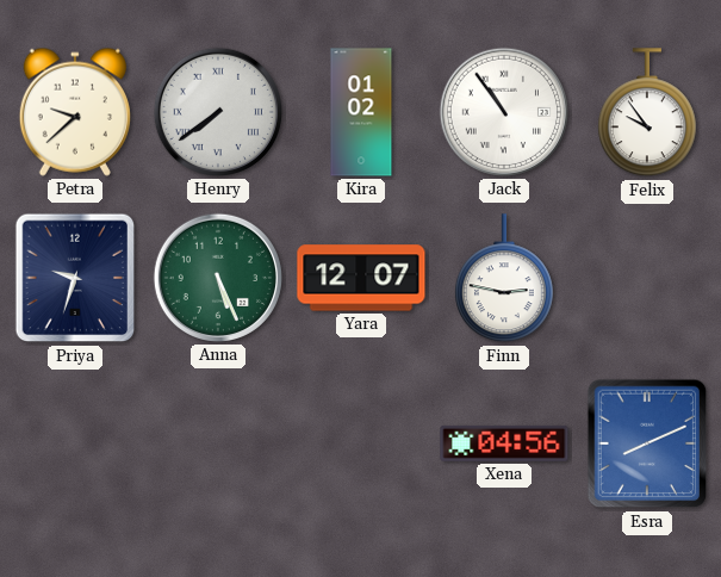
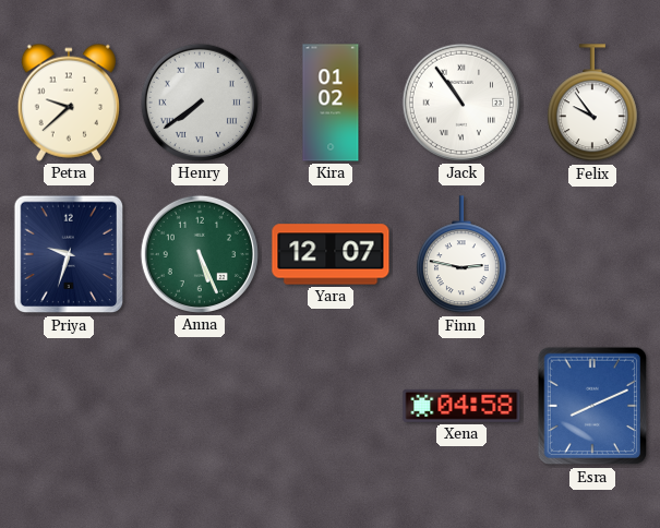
Xena: 04:56 -> 04:58 (461, 406)
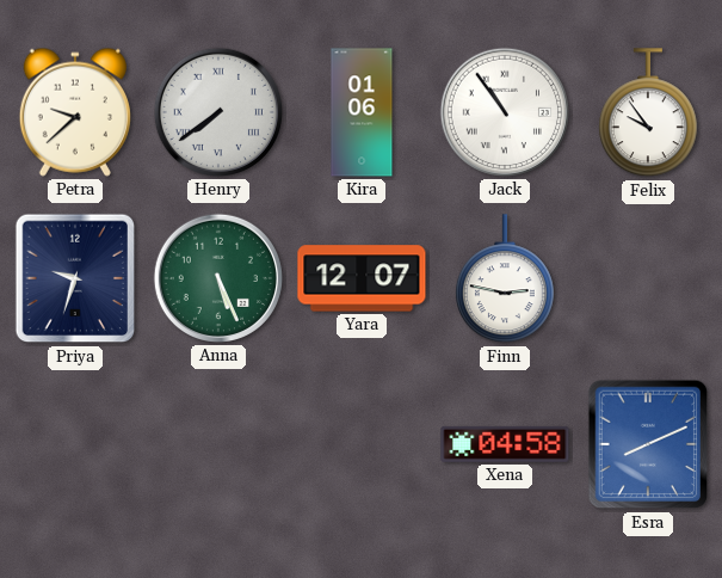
Kira: 01:02 -> 01:06 (362, 112)
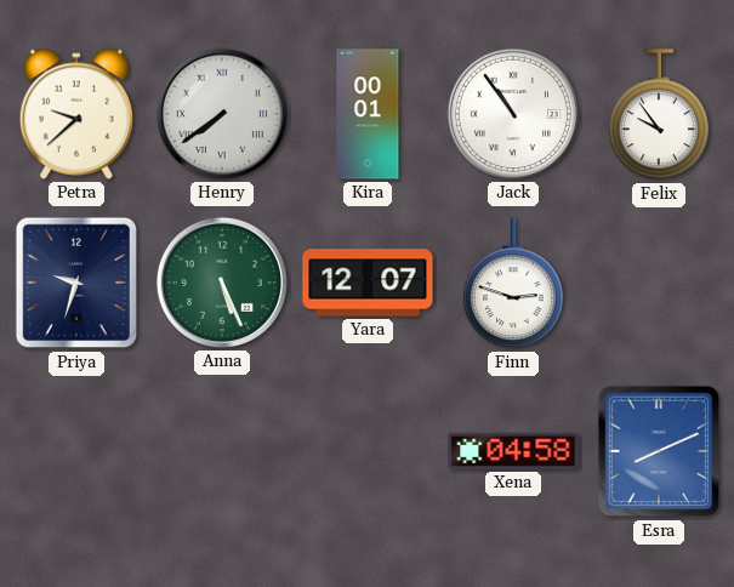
Kira: 01:06 -> 00:01 (368, 114)
Finn: 2:47 -> 2:48 (513, 284)
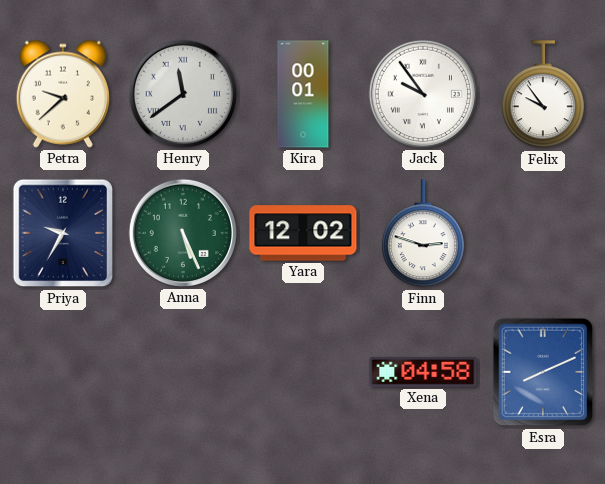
Henry: 7:39 -> 11:39 (183, 94)
Jack: 10:54 -> 9:54 (423, 94)
Priya: 9:33 -> 9:35 (63, 233)
Yara: 12:07 -> 12:02 (303, 233)
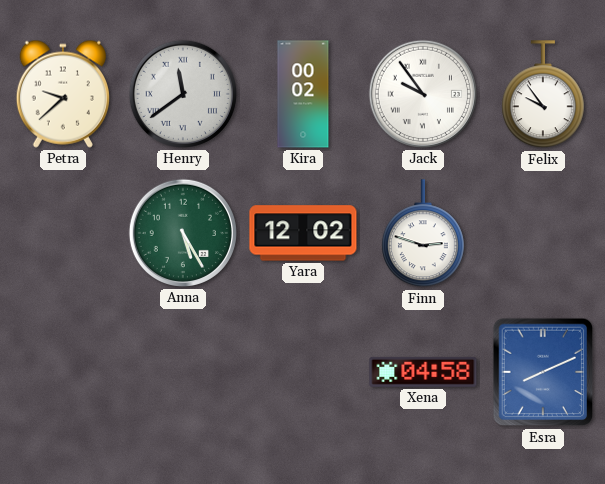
Kira: 00:01 -> 00:02 (303, 94)
Priya: 9:35 -> none (63, 233)
Anna: 5:26 -> 5:25 (183, 233)
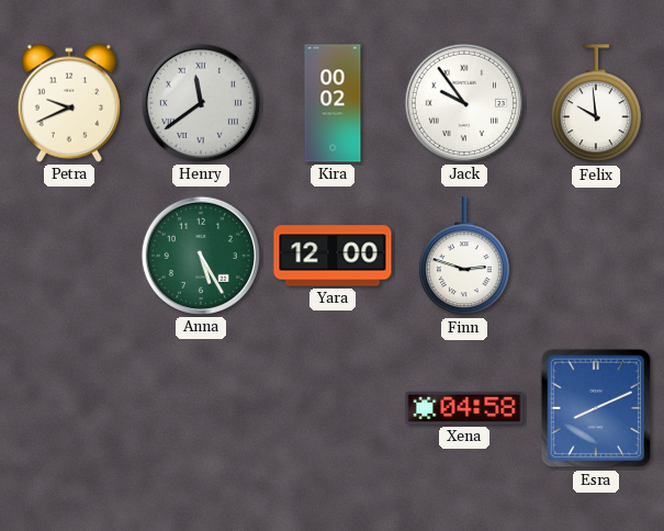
Petra: 9:38 -> 9:41 (69, 103)
Felix: 9:54 -> 9:59 (596, 104)
Yara: 12:02 -> 12:00 (333, 256)
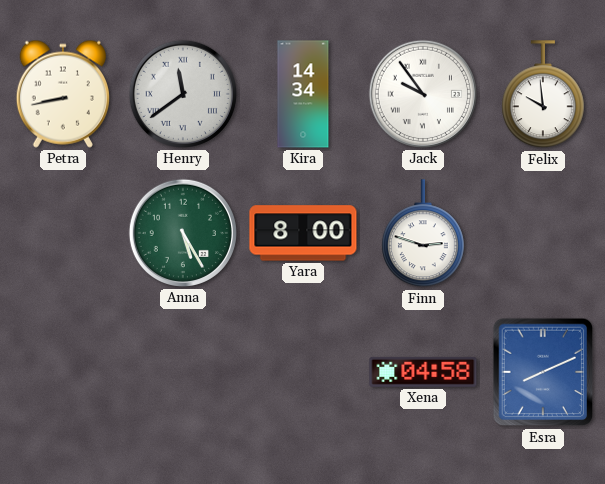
Petra: 9:41 -> 8:43 (63, 94)
Kira: 00:02 -> 14:34 (303, 94)
Yara: 12:00 -> 8:00 (303, 233)
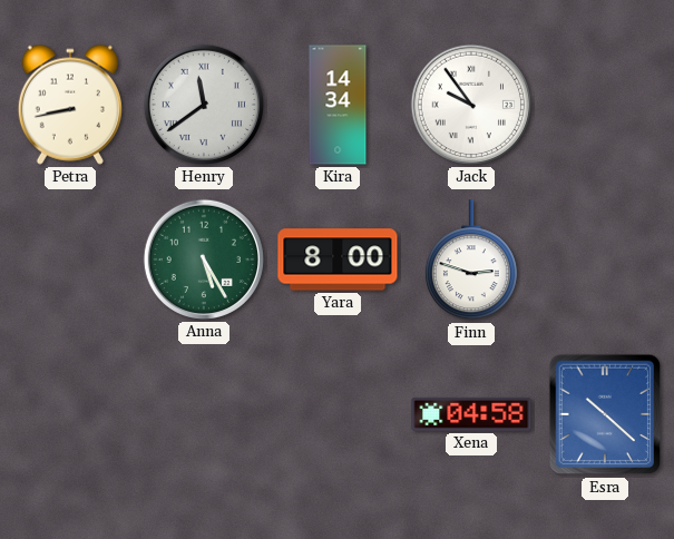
Felix: 9:59 -> none (543, 95)
Esra: 8:11 -> 10:22 (605, 414)
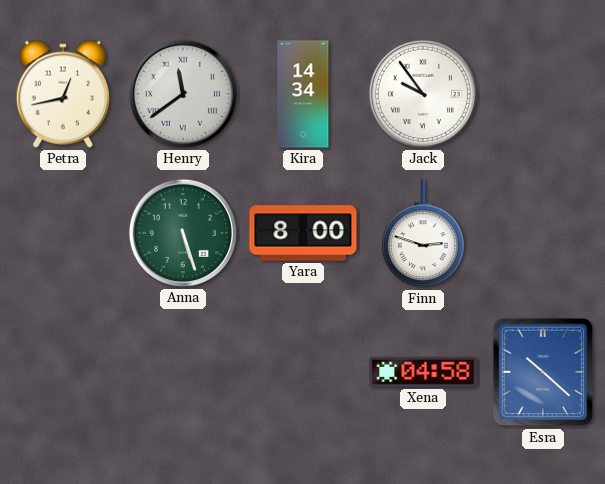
Petra: 8:43 -> 12:43 (63, 94)
Anna: 5:25 -> 5:27 (183, 233)
